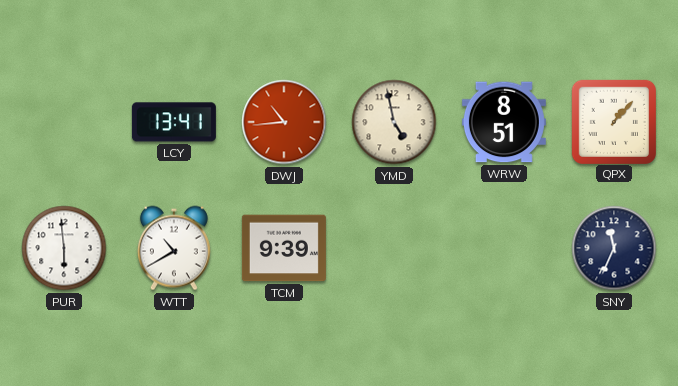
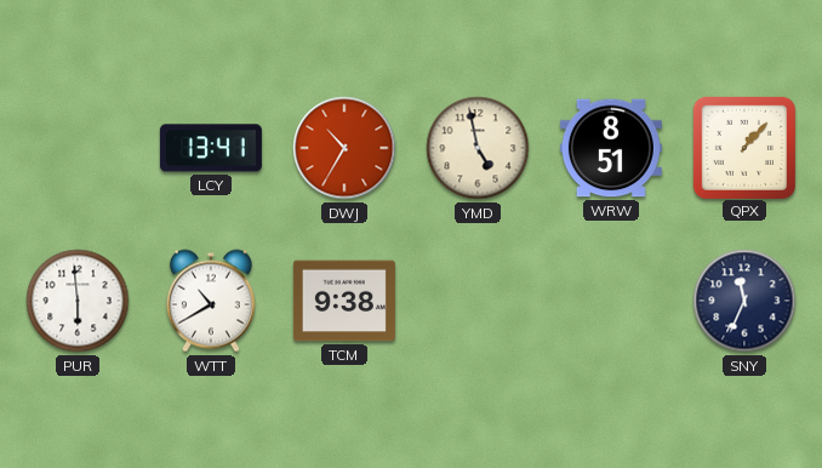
DWJ: 10:44 -> 10:35 (344, 148)
TCM: 9:39 -> 9:38 (344, 301)
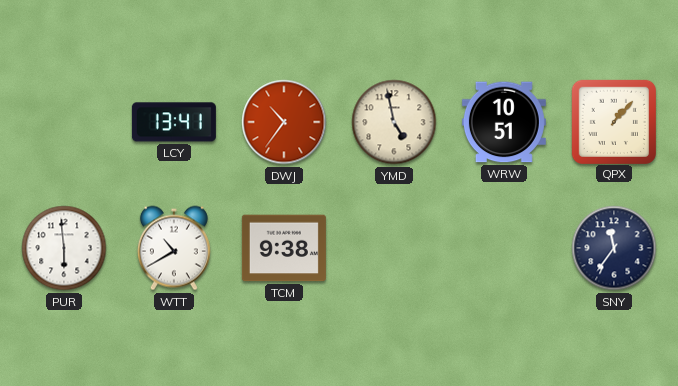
DWJ: 10:35 -> 10:36 (284, 122)
WRW: 8:51 -> 10:51 (504, 122)
SNY: 11:34 -> 11:36 (614, 248)
